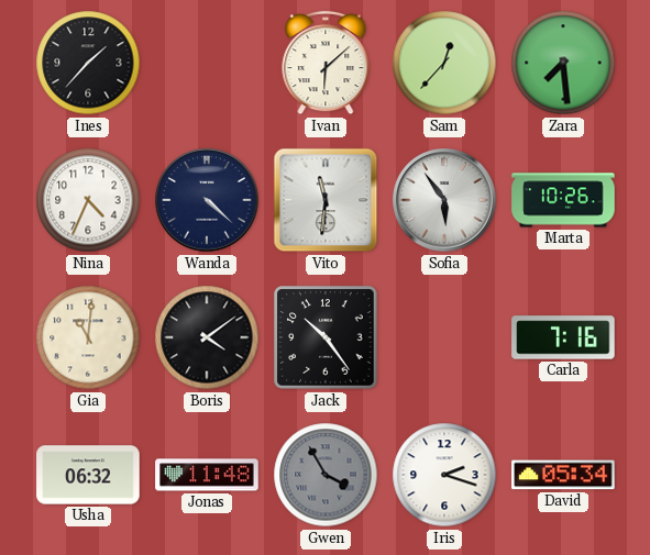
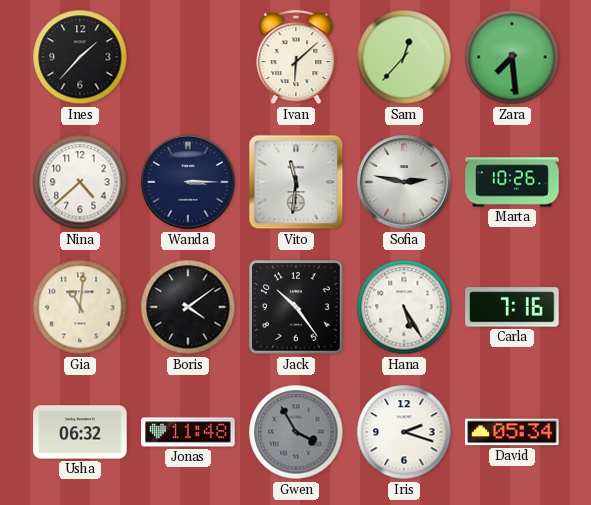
Nina: 4:34 -> 4:38 (80, 182)
Wanda: 4:22 -> 3:15 (188, 182)
Sofia: 5:54 -> 2:47 (404, 182)
Hana: none -> 5:25 (404, 307)
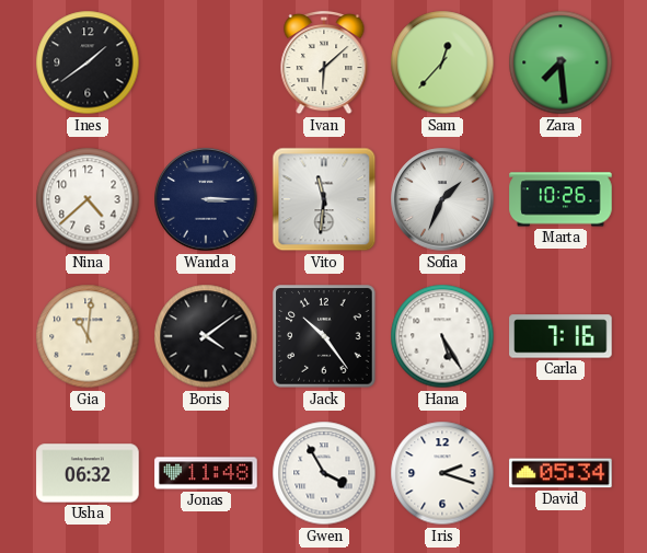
Ines: 1:37 -> 1:39 (88, 62)
Sofia: 2:47 -> 1:34 (442, 199)
Gwen dial: grey -> white (324, 473)
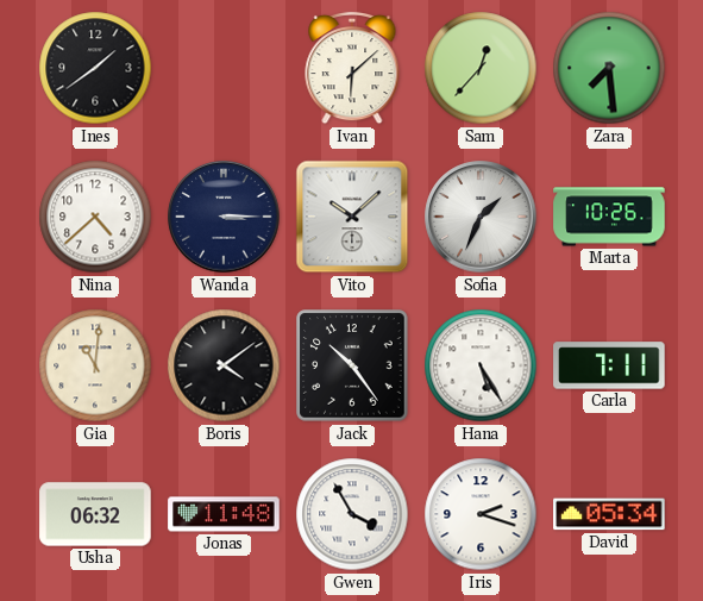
Vito: 11:31 -> 10:08 (352, 217)
Carla: 7:16 -> 7:11 (609, 365)
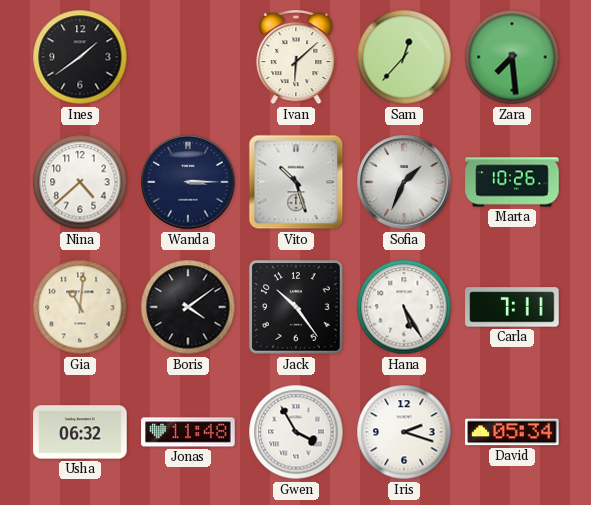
Vito: 10:08 -> 10:27 (296, 182)
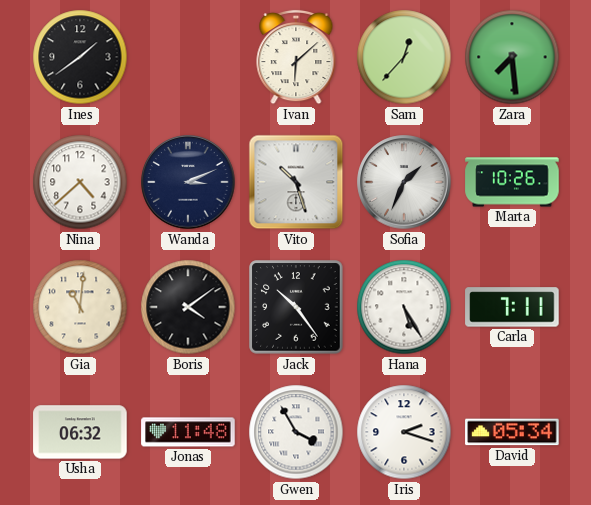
Wanda: 3:15 -> 3:11 (188, 182)
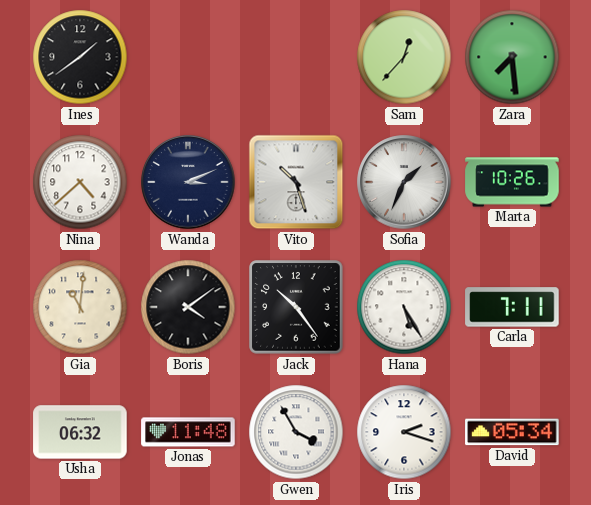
Ivan: 6:08 -> none (296, 57)
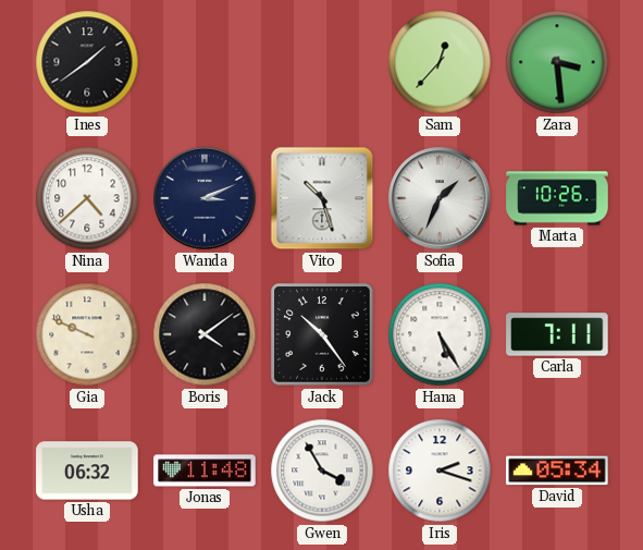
Zara: 7:29 -> 3:29 (557, 62)
Gia: 11:01 -> 9:49 (87, 334)
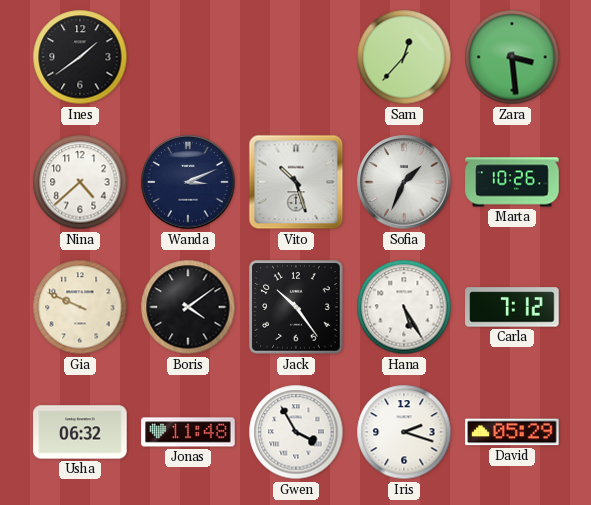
Carla: 7:11 -> 7:12 (512, 307)
David: 05:34 -> 05:29 (512, 432)
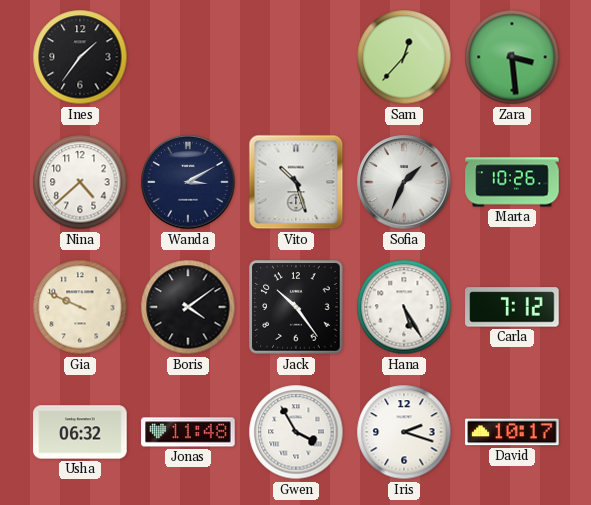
Ines: 1:39 -> 1:36 (80, 57)
Wanda: 3:11 -> 3:10 (188, 182)
David: 05:29 -> 10:17 (512, 432)
